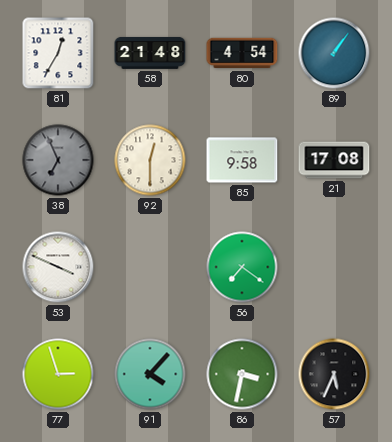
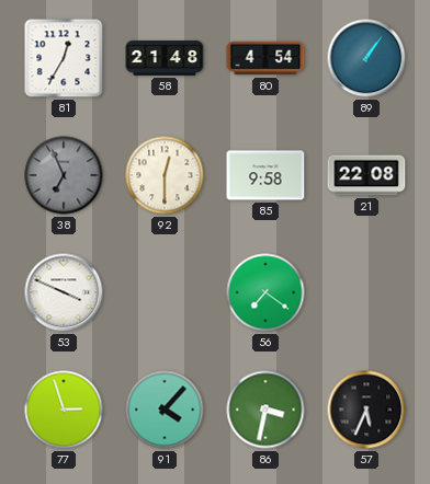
21: 17:08 -> 22:08 (366, 175)
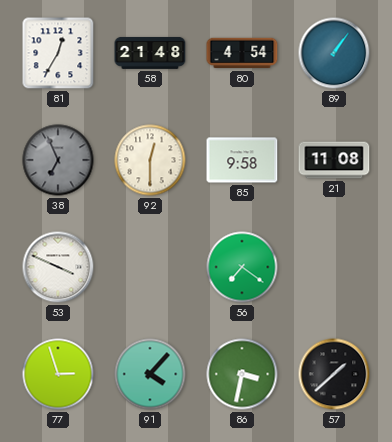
21: 22:08 -> 11:08 (334, 160)
57: 5:34 -> 1:38 (334, 374)
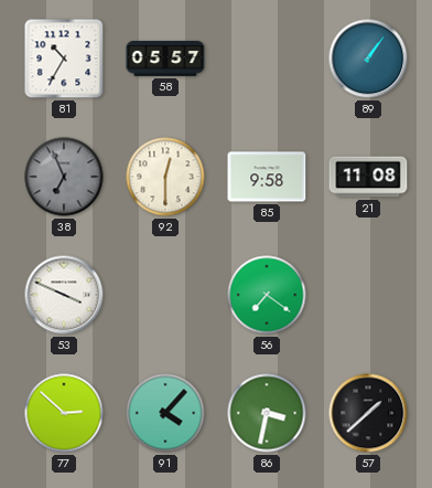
81: 12:35 -> 10:35 (64, 59)
58: 21:48 -> 05:57 (165, 59)
80: 4:54 -> none (242, 53)
77: 2:57 -> 2:52 (64, 413)
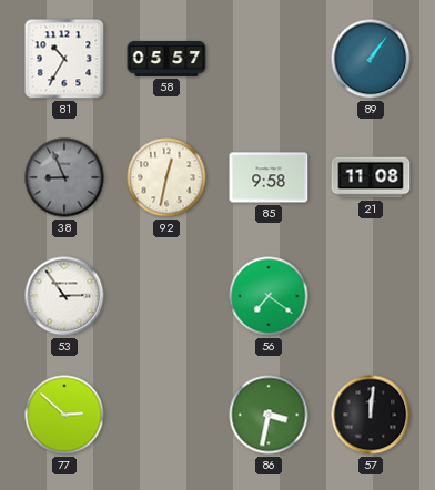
38: 6:56 -> 8:56 (64, 177)
92: 12:30 -> 12:32 (166, 177)
53: 3:49 -> 2:54 (64, 296)
91: 4:07 -> none (165, 413)
57: 1:38 -> 12:01 (371, 415)
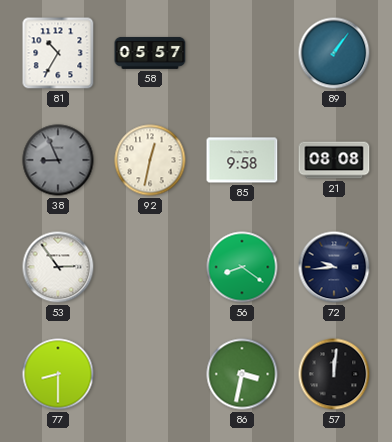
21: 11:08 -> 08:08 (334, 160)
56: 7:21 -> 8:21 (242, 267)
72: none -> 9:44 (334, 267)
77: 2:52 -> 8:30 (58, 374)
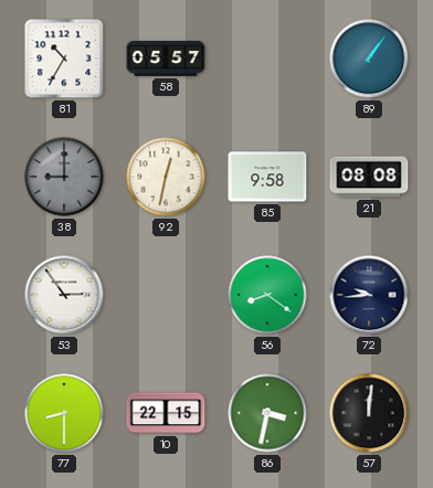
38: 8:56 -> 9:00 (64, 177)
10: none -> 22:15 (166, 413)
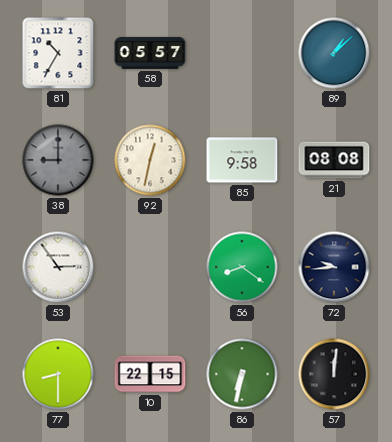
89: 1:06 -> 1:08 (334, 53)
86: 3:32 -> 6:32 (242, 374)
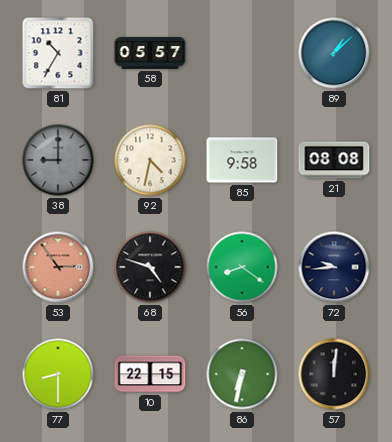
92: 12:32 -> 4:32 (150, 160)
53 dial: white -> salmon (58, 267)
68: none -> 4:48 (150, 267)
